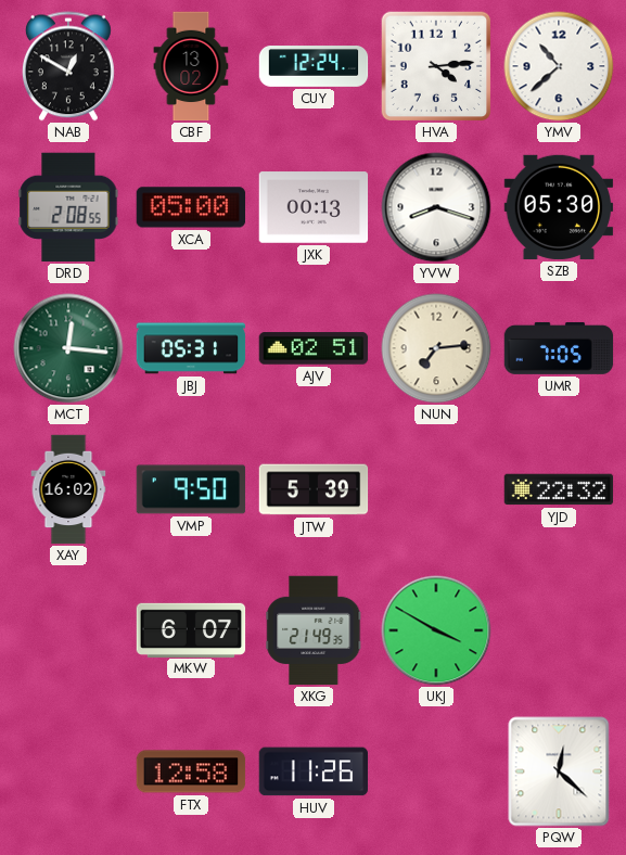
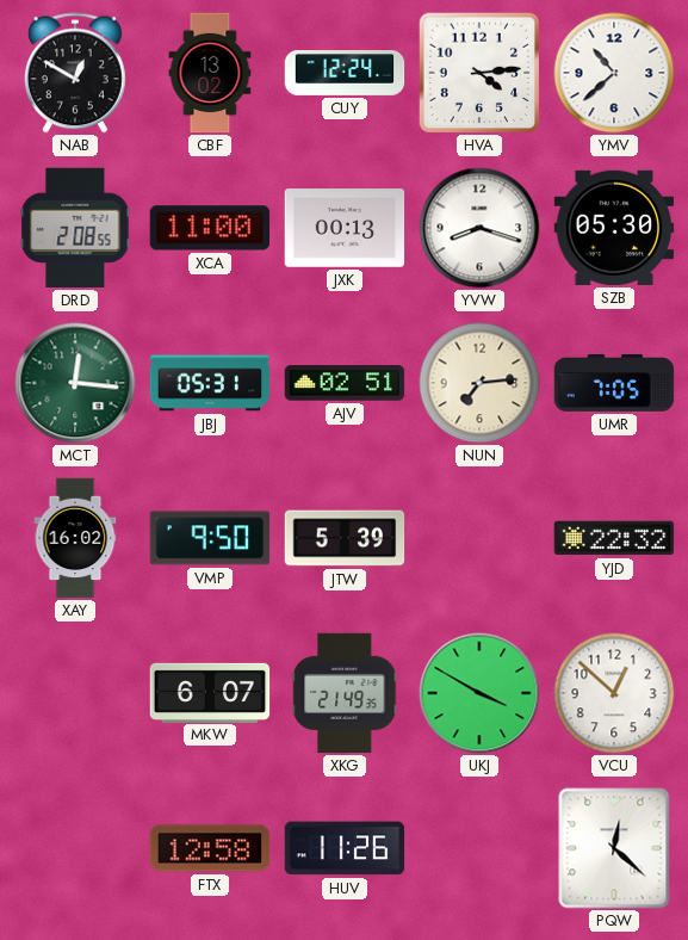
XCA: 05:00 -> 11:00 (210, 228)
VCU: none -> 12:52 (614, 693)
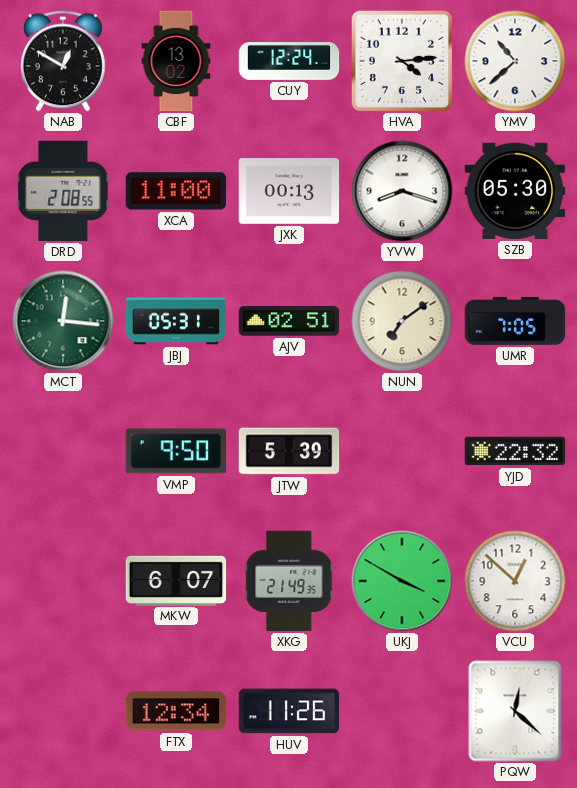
NUN: 7:14 -> 7:09 (402, 321)
XAY: 16:02 -> none (75, 538)
FTX: 12:58 -> 12:34 (176, 711)
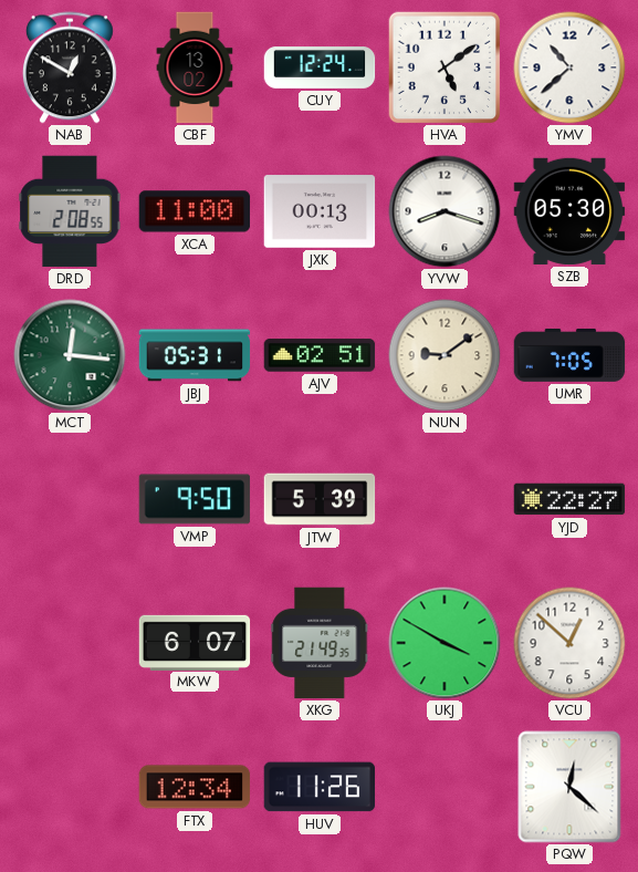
HVA: 4:14 -> 5:09 (444, 68)
NUN: 7:09 -> 9:09 (444, 355)
YJD: 22:32 -> 22:27 (569, 499)
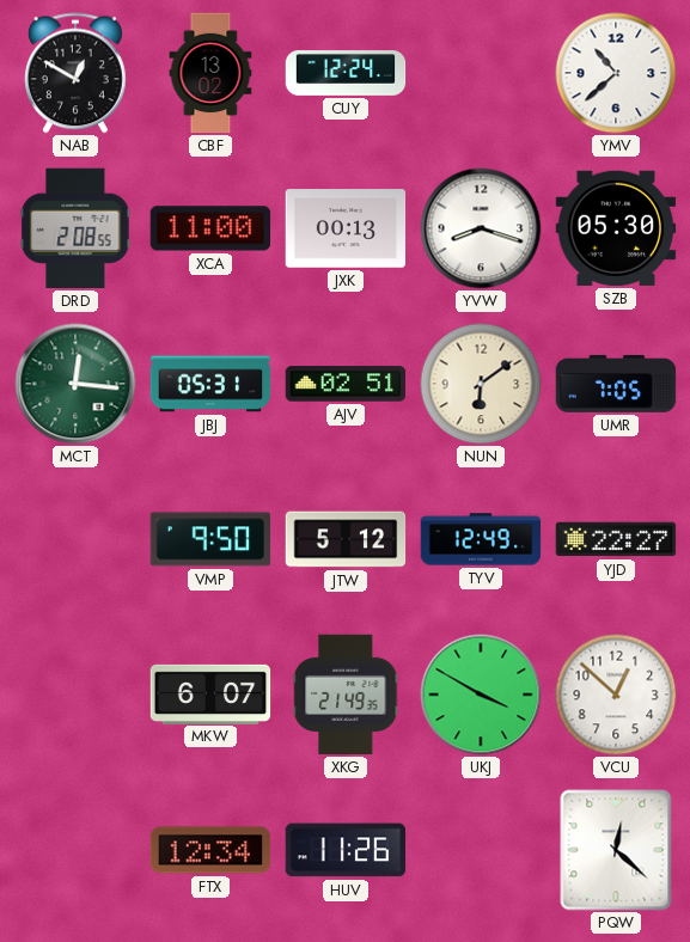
HVA: 5:09 -> none (444, 68)
NUN: 9:09 -> 6:09 (481, 384)
JTW: 5:39 -> 5:12 (346, 539)
TYV: none -> 12:49 (481, 539)
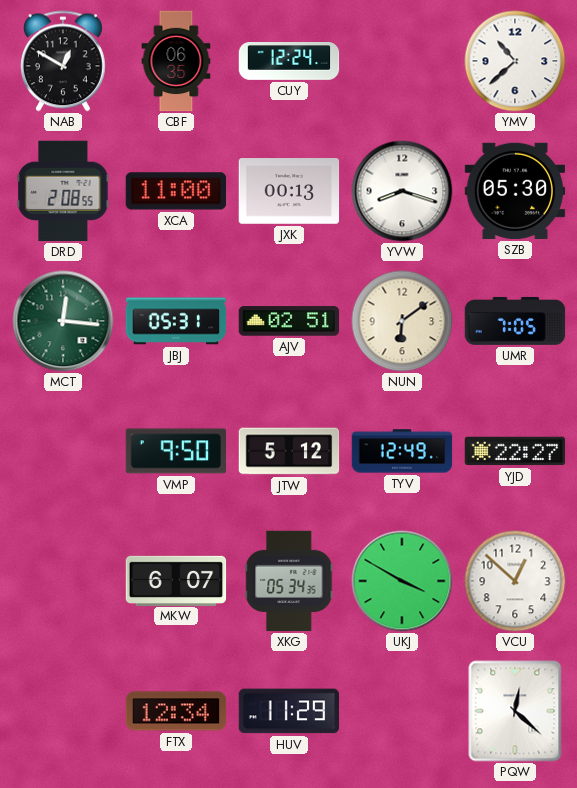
CBF: 13:02 -> 06:35 (176, 61)
XKG: 21:49 -> 05:34 (289, 581)
HUV: 11:26 -> 11:29 (289, 711)
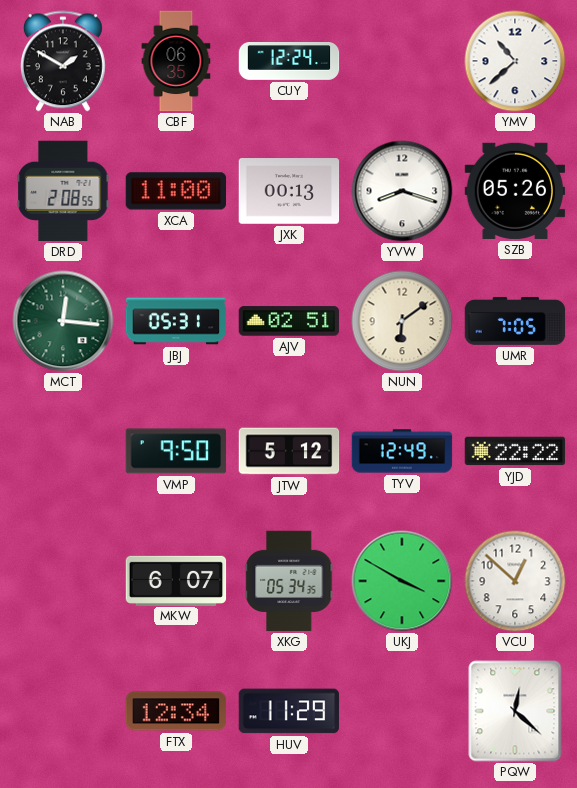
NAB: 12:50 -> 1:50 (63, 61)
SZB: 05:30 -> 05:26 (515, 191)
YJD: 22:27 -> 22:22 (515, 451)
